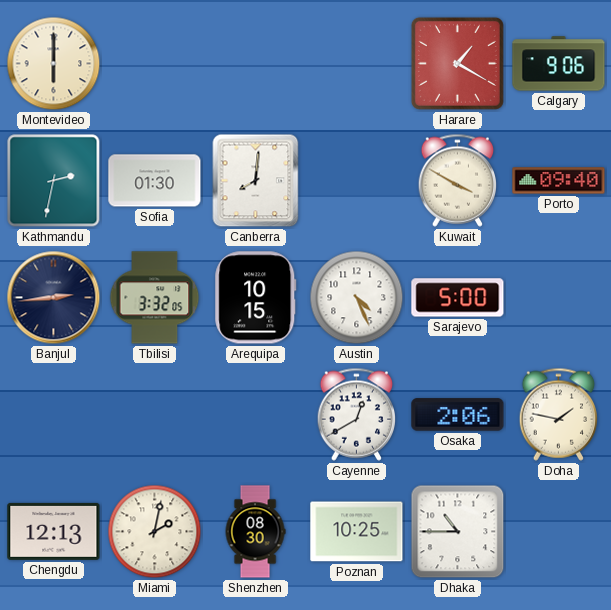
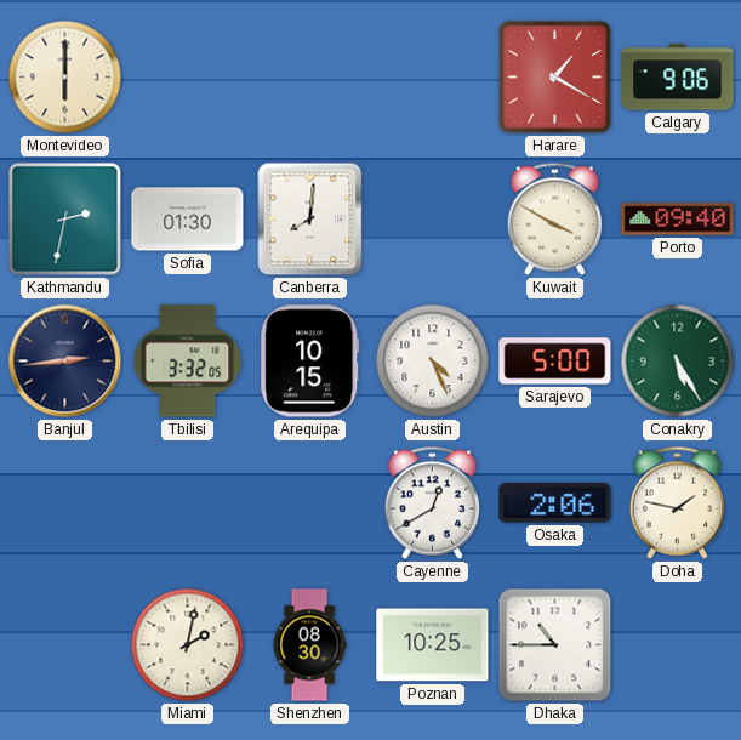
Conakry: none -> 5:25 (678, 362)
Chengdu: 12:13 -> none (54, 531)
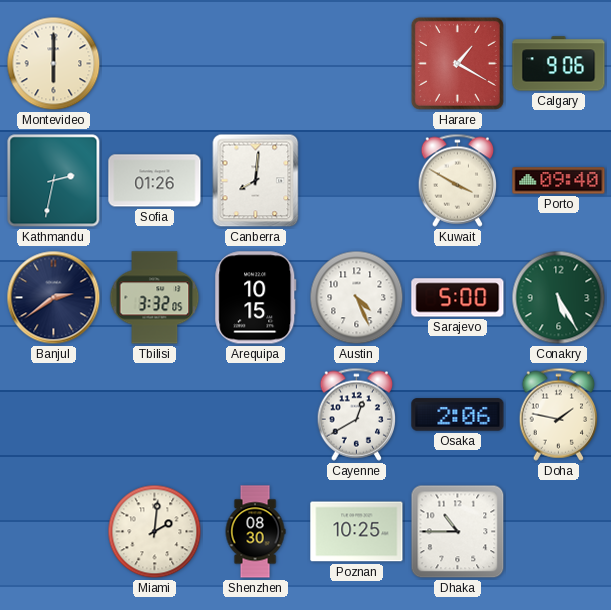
Sofia: 01:30 -> 01:26 (155, 181)
Banjul: 2:44 -> 2:39 (54, 298)
Miami: 2:02 -> 2:01 (155, 532)
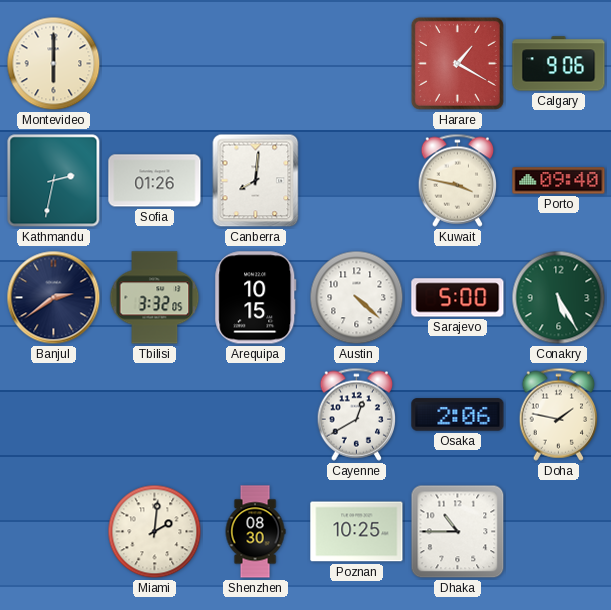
Kuwait: 3:50 -> 3:47 (458, 180)
Austin: 4:26 -> 4:22 (357, 298)
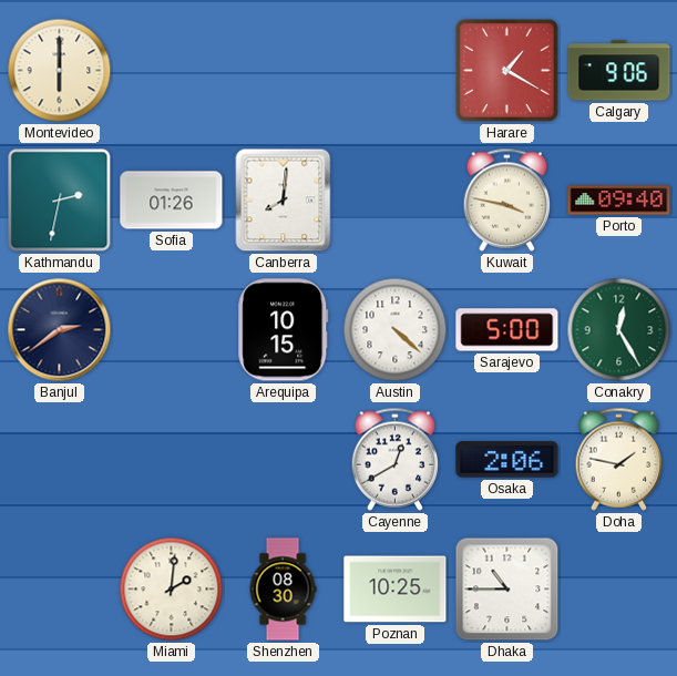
Tbilisi: 3:32 -> none (155, 298)
Conakry: 5:25 -> 12:25 (619, 330)
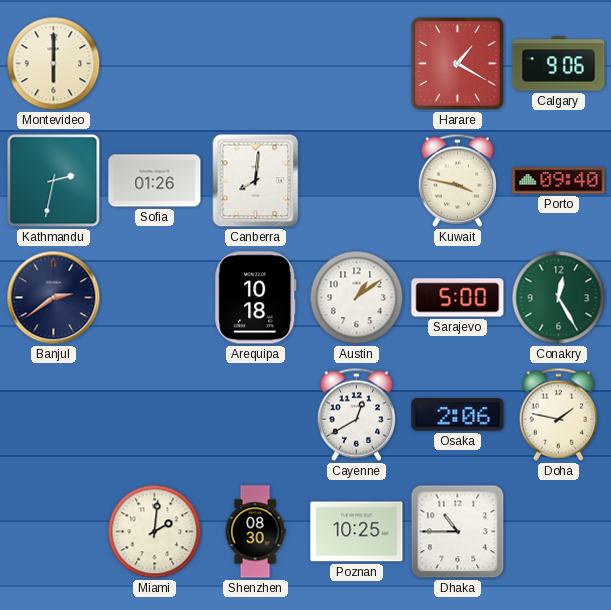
Arequipa: 10:15 -> 10:18 (256, 298)
Austin: 4:22 -> 1:09 (357, 298)
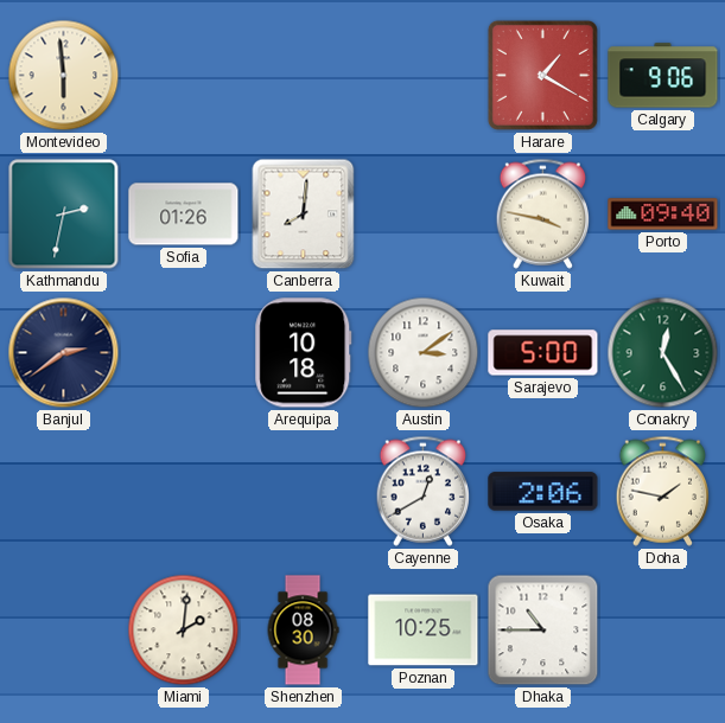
Montevideo: 6:00 -> 5:59 (64, 76)
Austin: 1:09 -> 3:09 (424, 353)
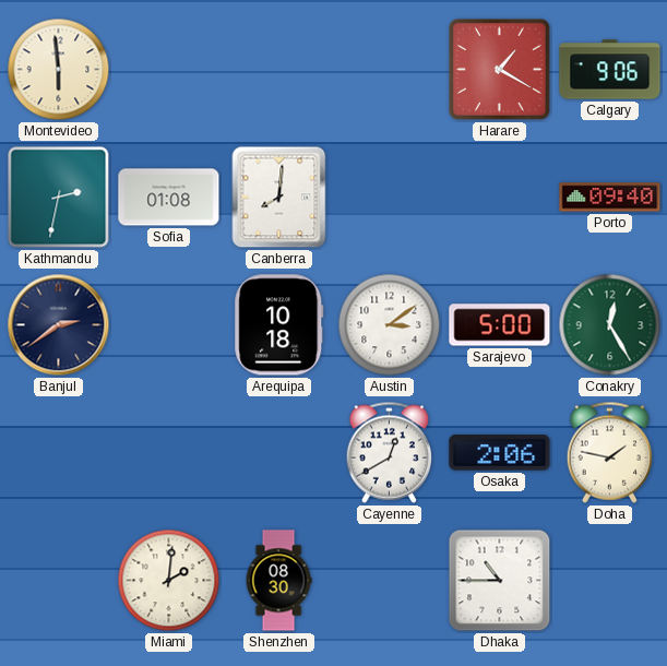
Sofia: 01:26 -> 01:08 (169, 198)
Kuwait: 3:47 -> none (543, 213)
Poznan: 10:25 -> none (424, 631)
